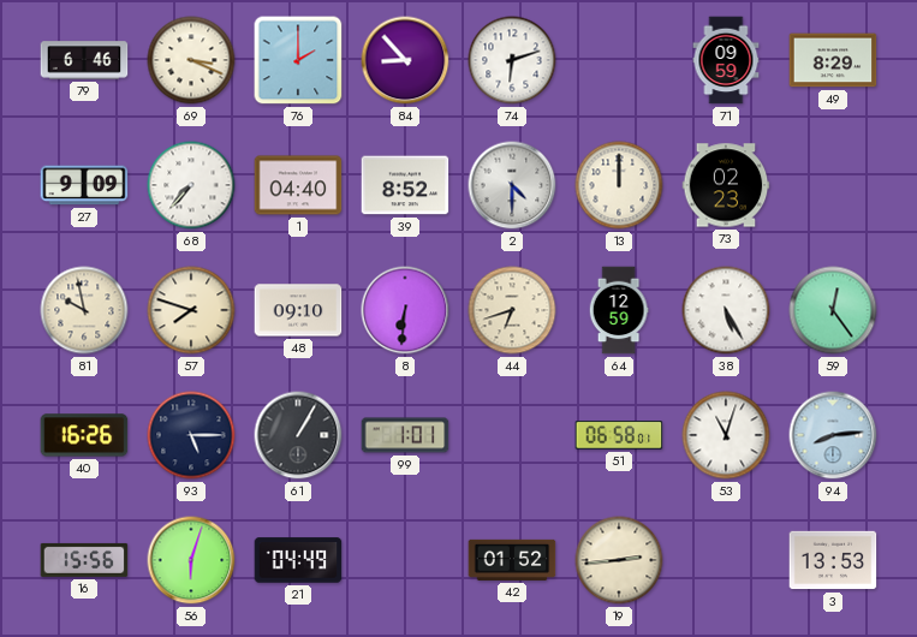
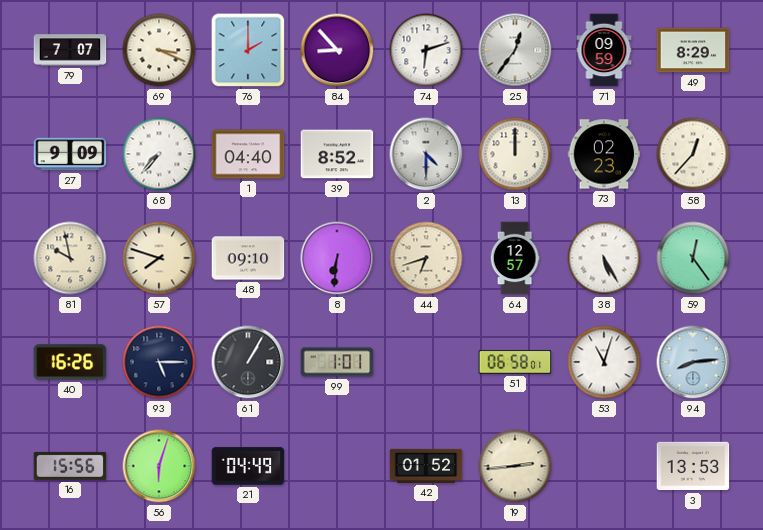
79: 6:46 -> 7:07 (70, 50)
25: none -> 12:36 (515, 50)
58: none -> 12:37 (693, 154)
64: 12:59 -> 12:57 (515, 258)
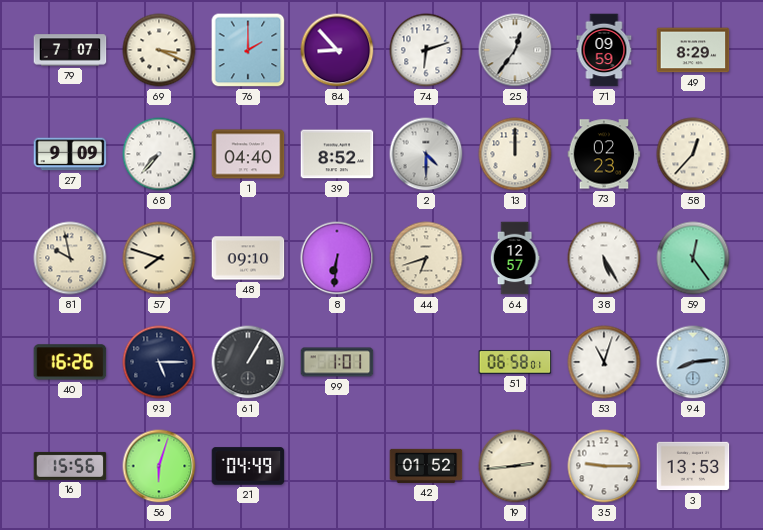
35: none -> 9:15 (604, 466)
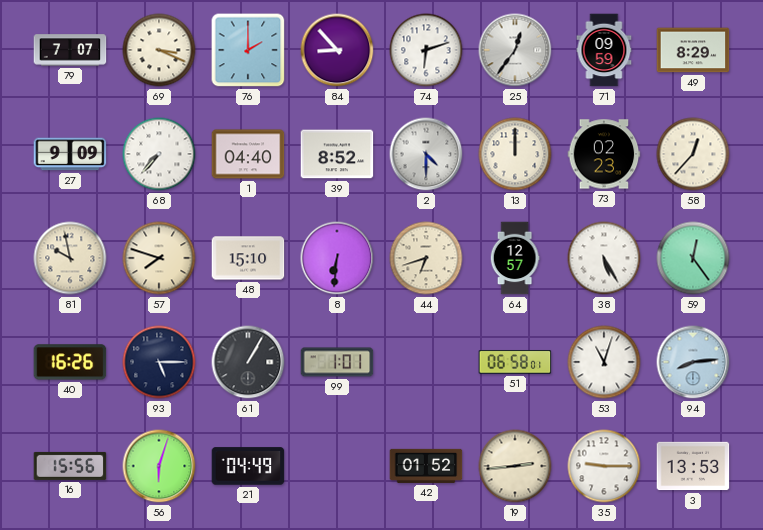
48: 09:10 -> 15:10 (248, 258)
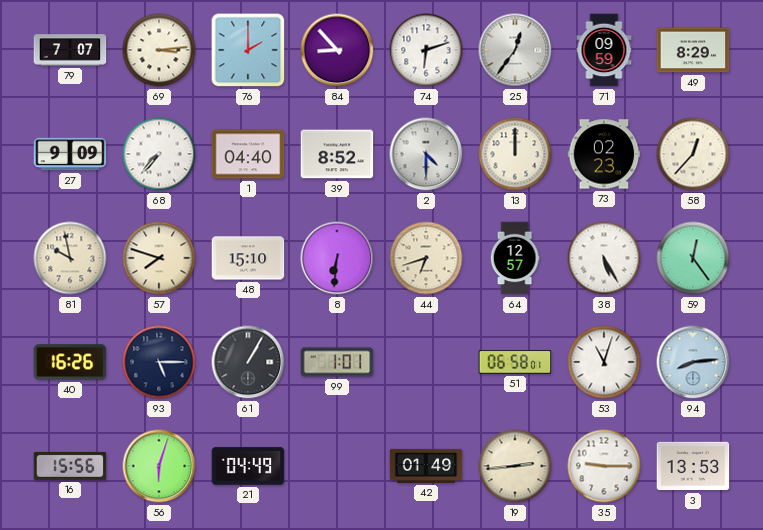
69: 3:19 -> 3:14 (159, 50)
42: 01:52 -> 01:49 (426, 466)
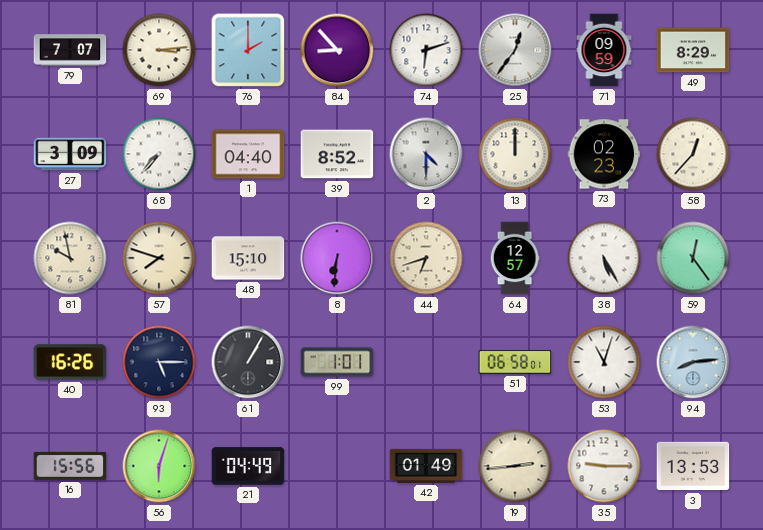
27: 9:09 -> 3:09 (70, 154)
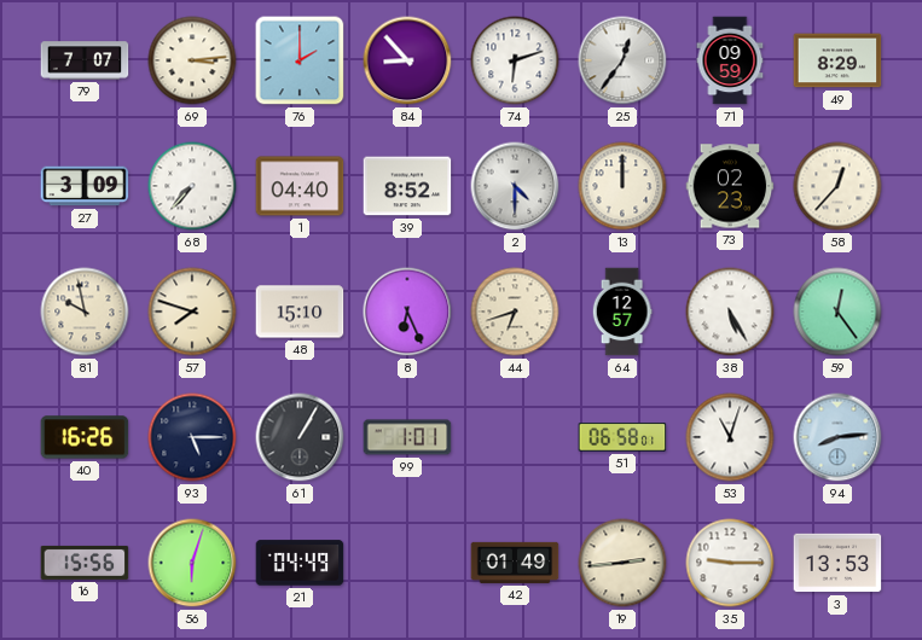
8: 6:31 -> 6:26 (407, 312)
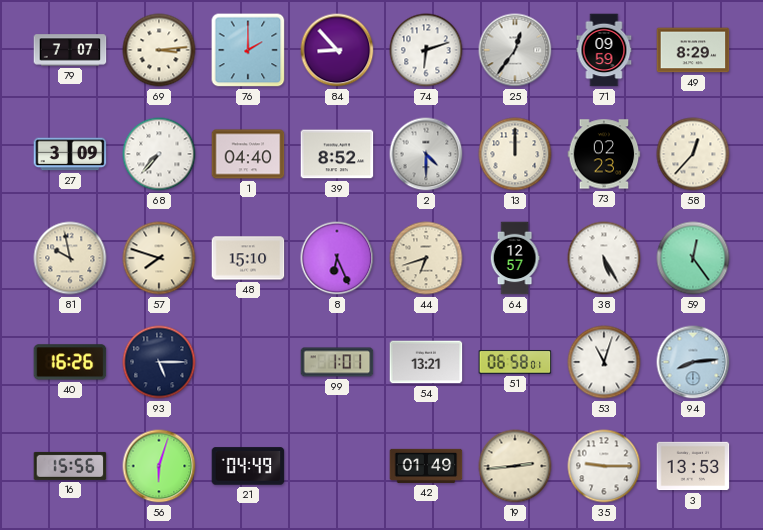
61: 1:05 -> none (300, 437)
54: none -> 13:21 (426, 362)
